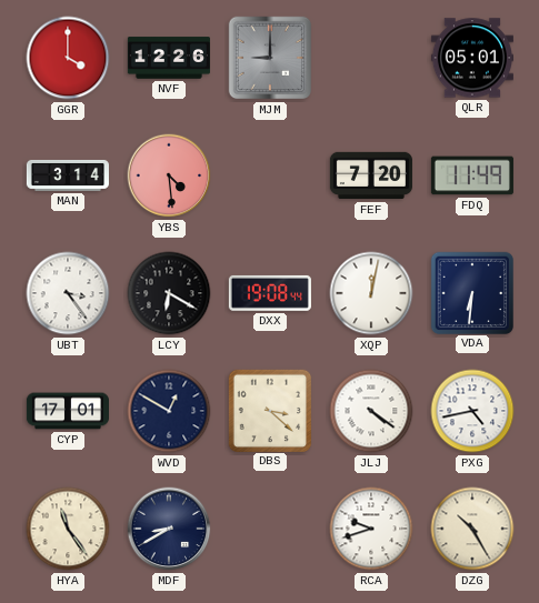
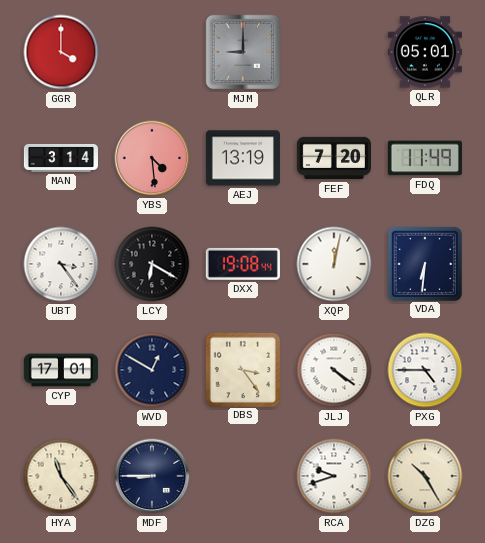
NVF: 12:26 -> none (169, 58)
AEJ: none -> 13:19 (243, 158)
DBS: 3:22 -> 3:24 (242, 369)
PXG: 4:43 -> 4:45 (425, 370)
MDF: 8:40 -> 8:45 (152, 476)
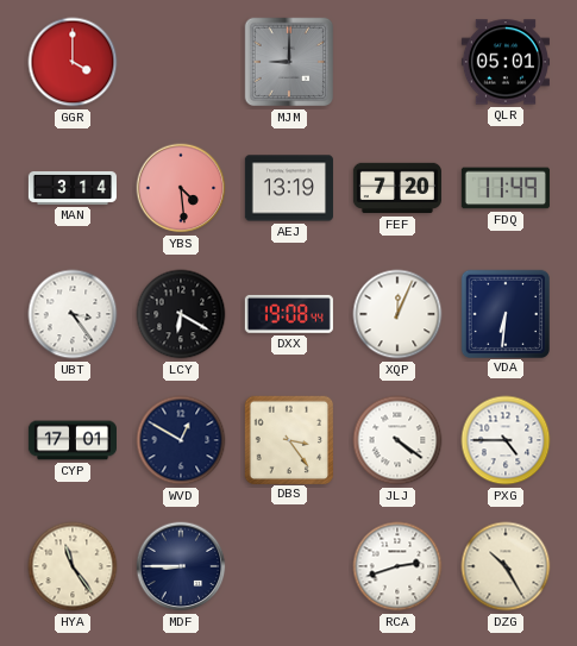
XQP: 12:02 -> 12:04 (397, 314)
RCA: 9:42 -> 2:42 (397, 566)
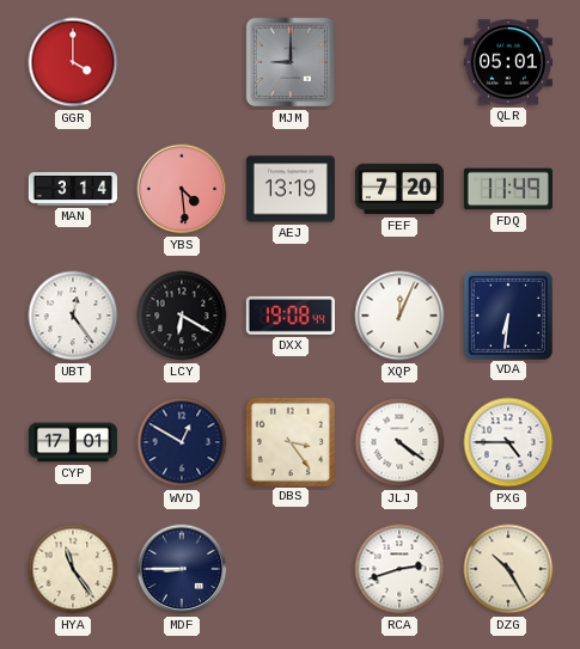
UBT: 3:24 -> 12:24 (73, 316)
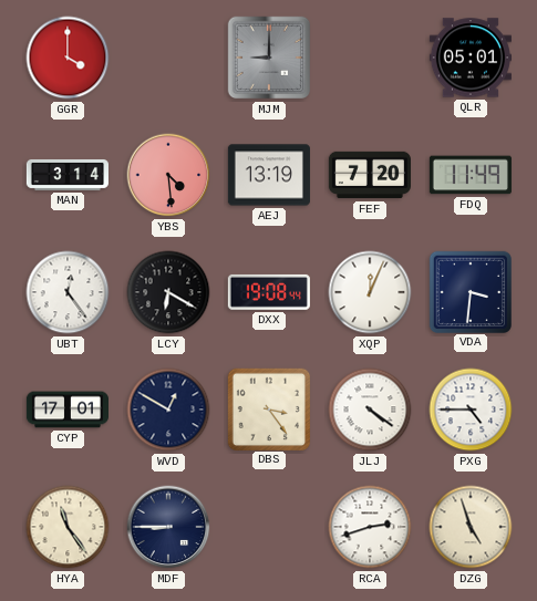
VDA: 6:31 -> 3:31 (469, 291)
DZG: 10:25 -> 4:57 (471, 527)
